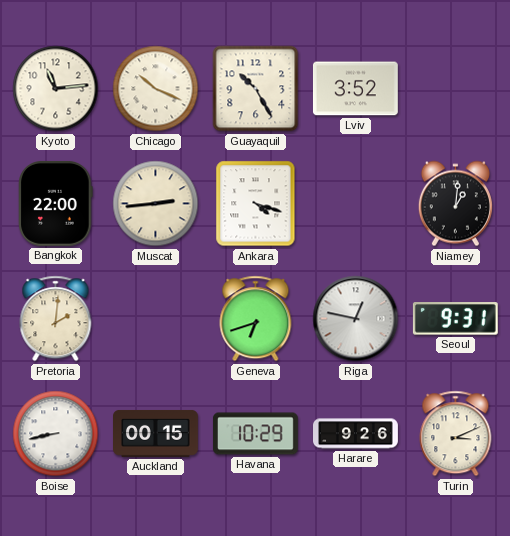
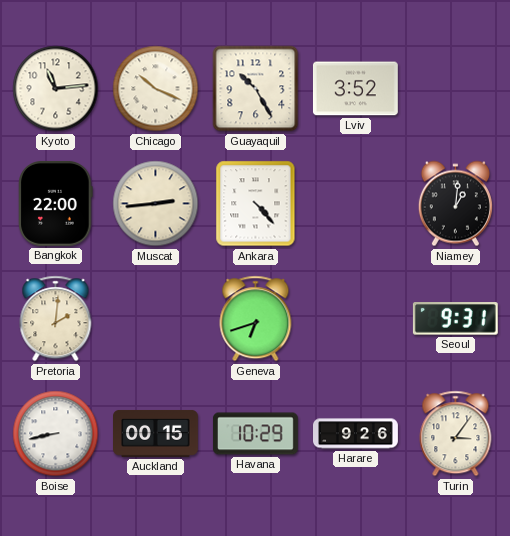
Ankara: 4:18 -> 4:23 (256, 204)
Riga: 12:47 -> none (356, 319)
Turin: 3:11 -> 3:06 (456, 434)
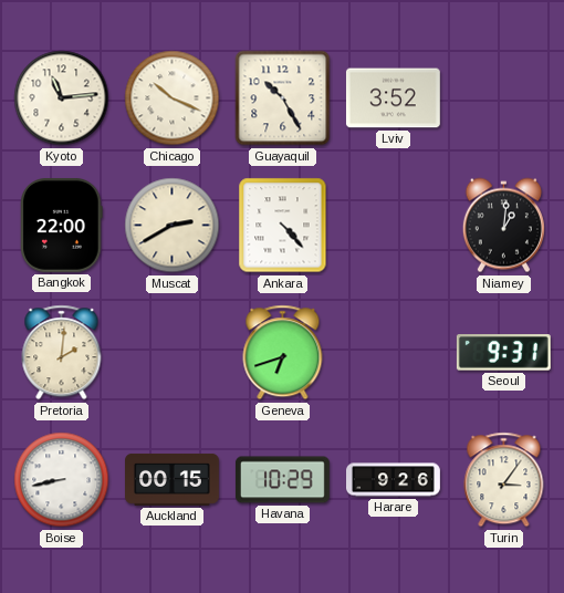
Muscat: 2:44 -> 2:40 (173, 226)
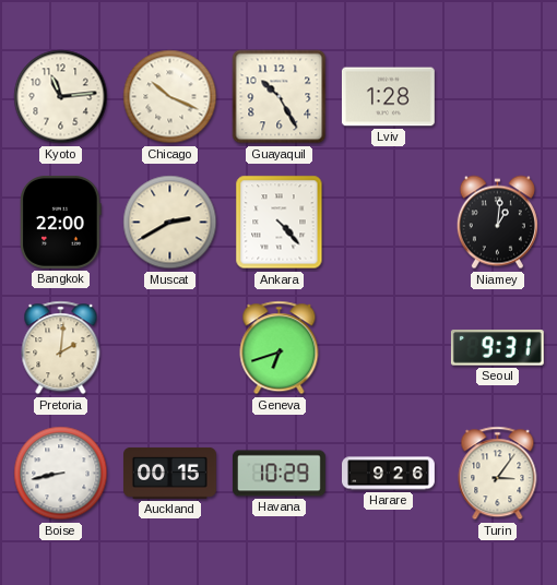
Lviv: 3:52 -> 1:28 (388, 97)
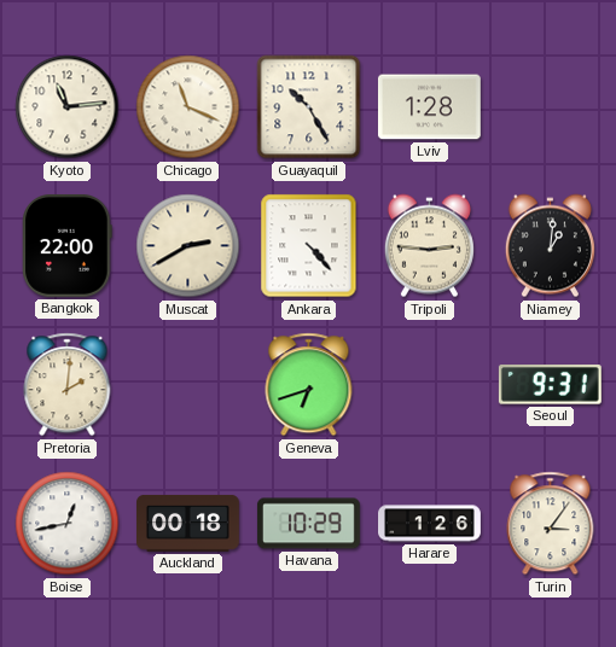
Chicago: 10:19 -> 11:19 (188, 107)
Tripoli: none -> 2:46 (429, 246)
Boise: 8:43 -> 12:43 (68, 524)
Auckland: 00:15 -> 00:18 (188, 523)
Harare: 9:26 -> 1:26 (430, 524)
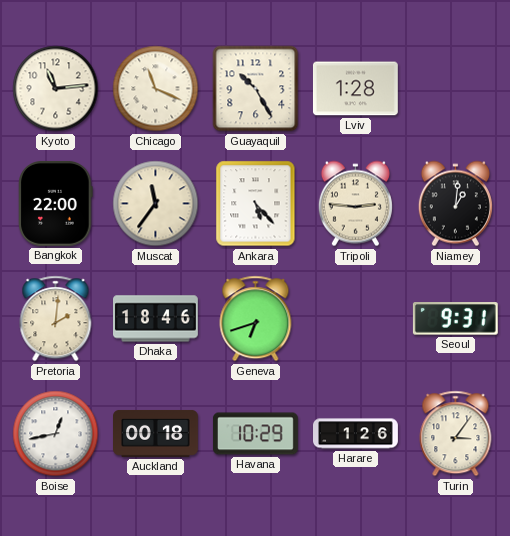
Muscat: 2:40 -> 11:36 (156, 204)
Ankara: 4:23 -> 5:23 (256, 204)
Dhaka: none -> 18:46 (156, 319)
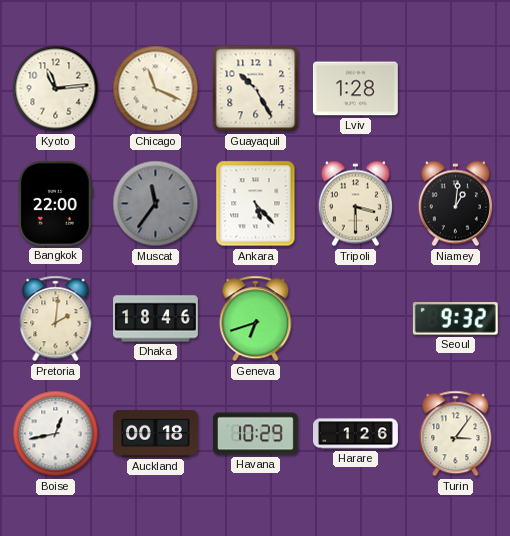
Muscat dial: cream -> grey (156, 204)
Tripoli: 2:46 -> 3:30 (355, 204)
Seoul: 9:31 -> 9:32 (455, 319)
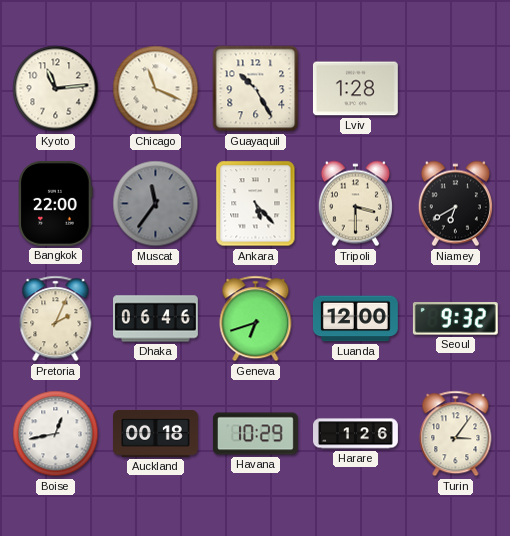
Niamey: 1:01 -> 6:40 (455, 204)
Pretoria: 2:01 -> 2:04 (56, 319)
Dhaka: 18:46 -> 06:46 (156, 319)
Luanda: none -> 12:00 (355, 319)
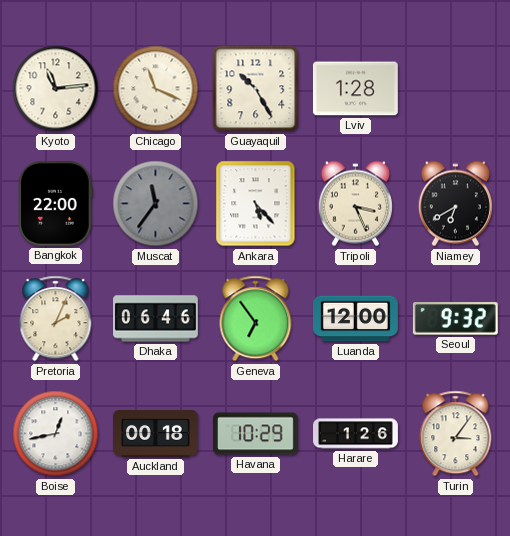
Tripoli: 3:30 -> 3:26 (355, 204)
Geneva: 6:42 -> 6:54 (256, 319)
